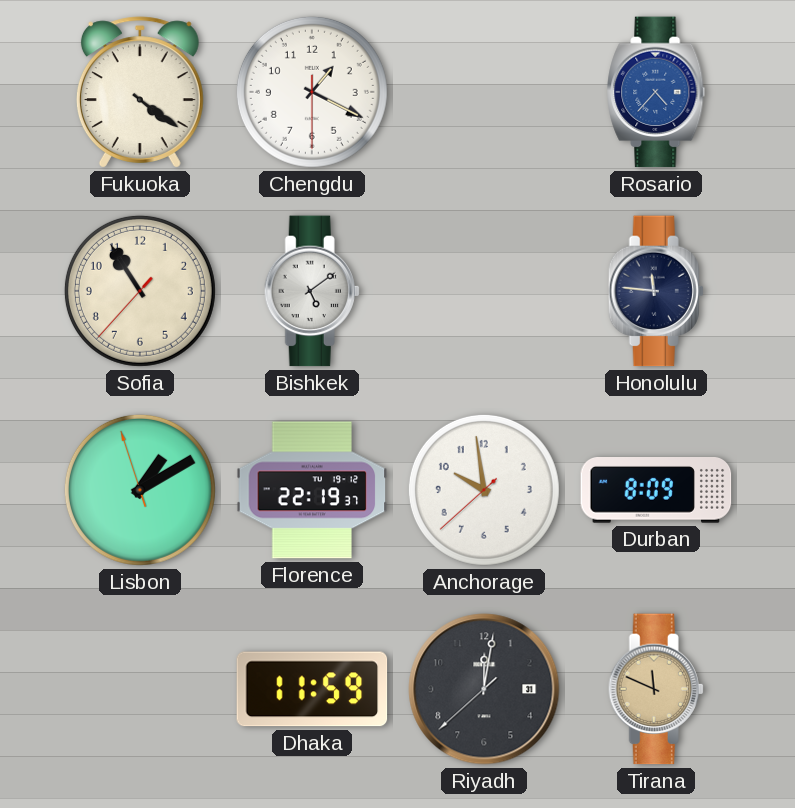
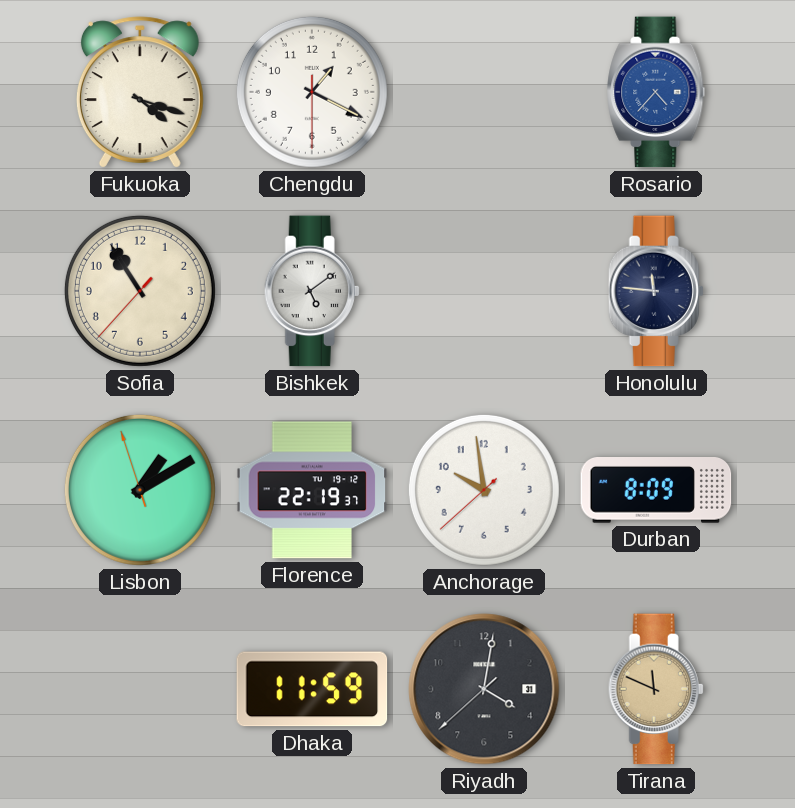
Fukuoka: 4:21 -> 4:18 (140, 92)
Riyadh: 12:01 -> 4:01 (484, 689)
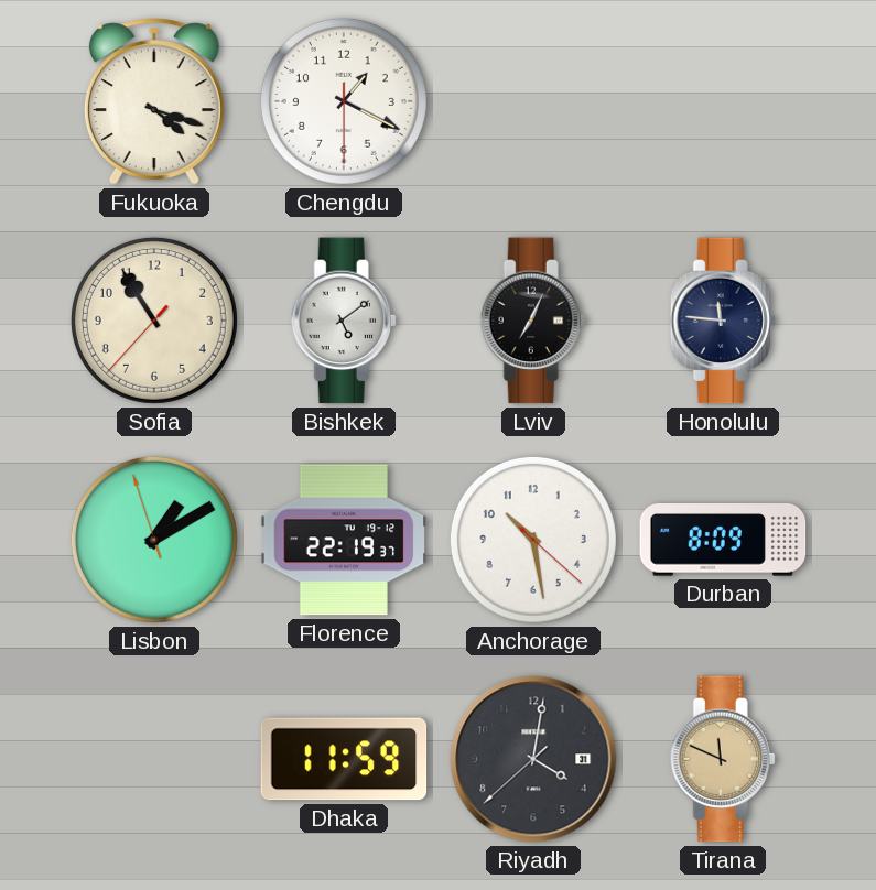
Rosario: 4:37 -> none (656, 92)
Lviv: none -> 7:04 (533, 321)
Anchorage: 9:58 -> 10:28 (533, 540)
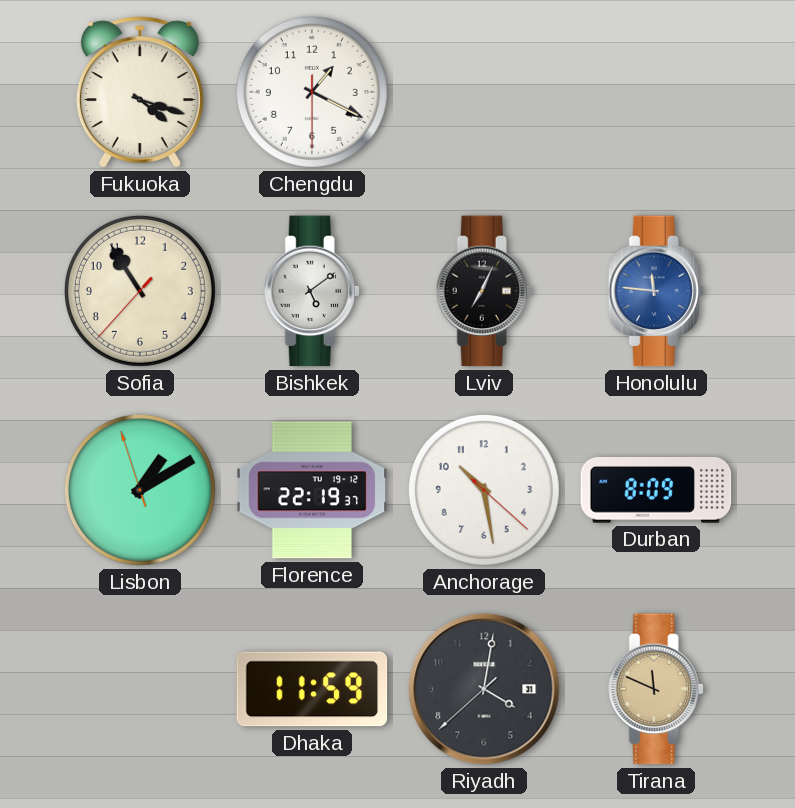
Honolulu dial: navy -> blue (656, 291)
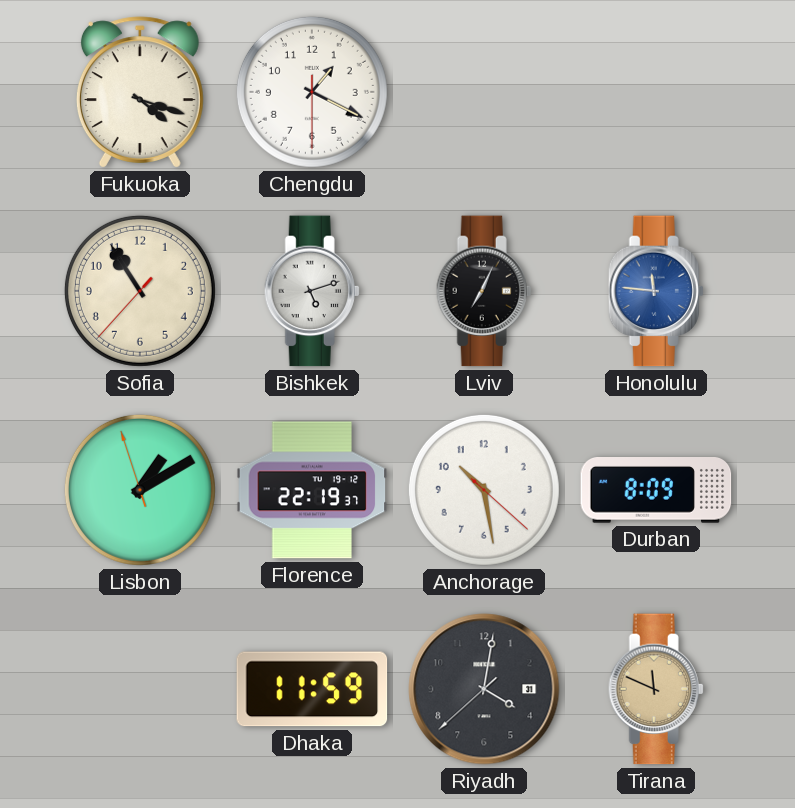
Bishkek: 5:09 -> 5:12 (312, 291)
